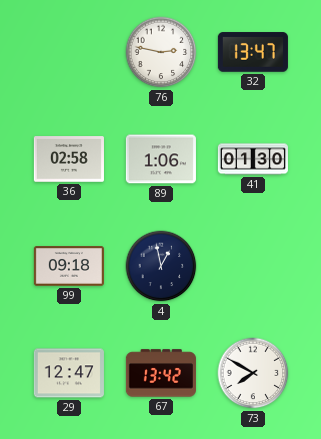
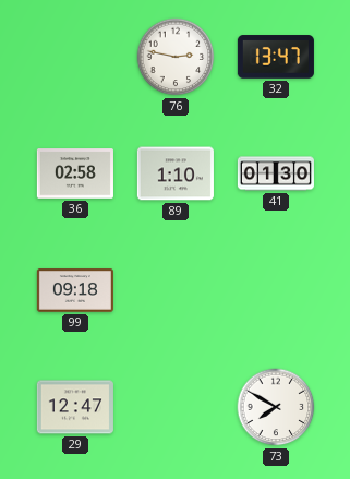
89: 1:06 -> 1:10 (176, 173)
4: 12:58 -> none (161, 266)
67: 13:42 -> none (161, 373)
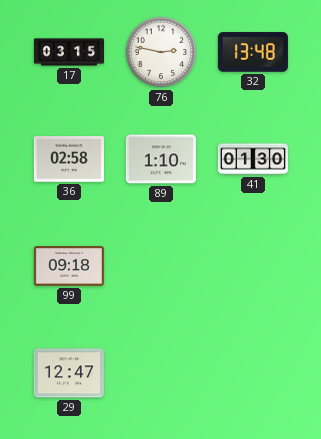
17: none -> 03:15 (68, 52)
32: 13:47 -> 13:48 (253, 52)
73: 7:50 -> none (276, 407)
